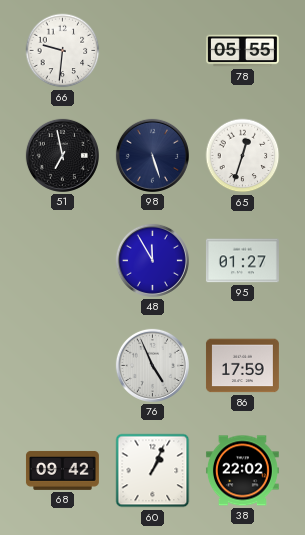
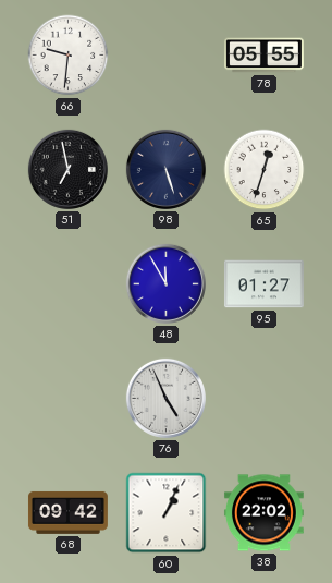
86: 17:59 -> none (242, 366)
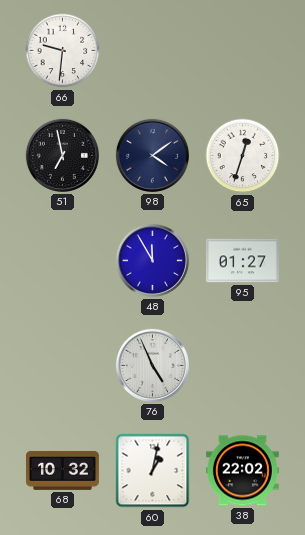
78: 05:55 -> none (263, 56)
98: 5:27 -> 4:09 (152, 155)
68: 09:42 -> 10:32 (62, 470)
60: 1:04 -> 1:02 (153, 471)
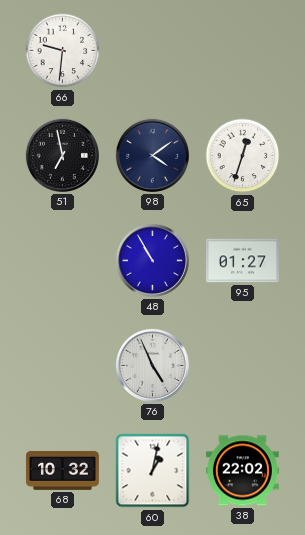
48: 11:55 -> 10:55 (152, 260)
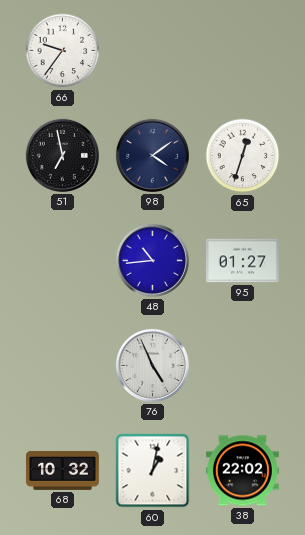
66: 9:31 -> 9:36 (63, 51)
48: 10:55 -> 10:44 (152, 260)
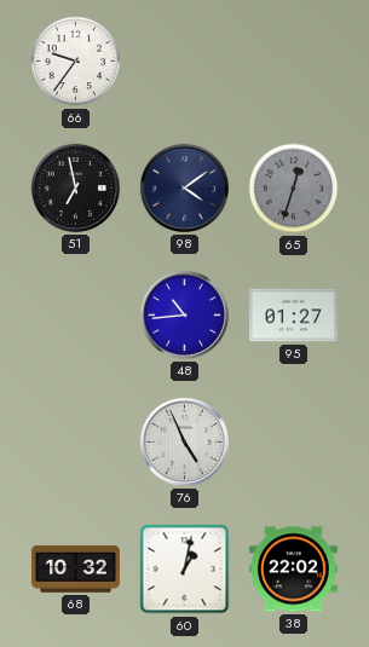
65 dial: white -> grey (294, 189)
